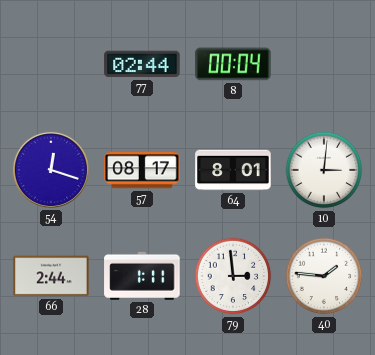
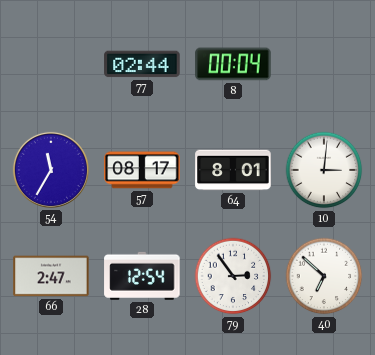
54: 12:18 -> 11:35 (51, 170)
66: 2:44 -> 2:47 (51, 276)
28: 1:11 -> 12:54 (142, 276)
79: 2:59 -> 2:54 (233, 276)
40: 1:46 -> 6:52 (324, 276)
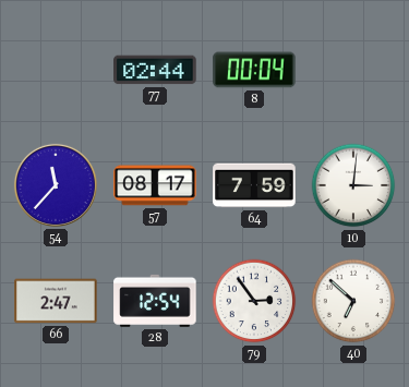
54: 11:35 -> 11:37 (56, 185)
64: 8:01 -> 7:59 (254, 185)
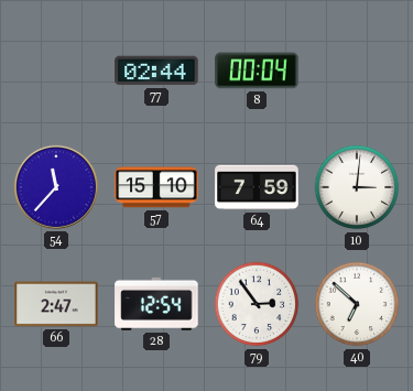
57: 08:17 -> 15:10 (156, 187)
